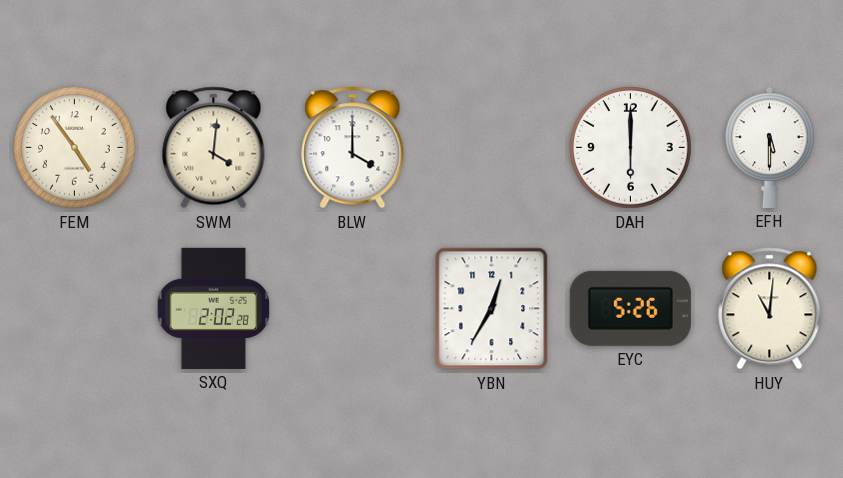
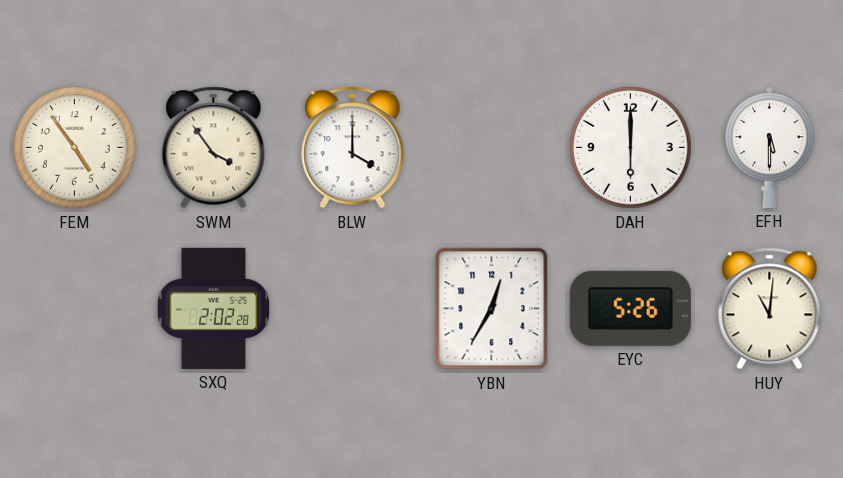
SWM: 4:01 -> 3:54 (214, 148)
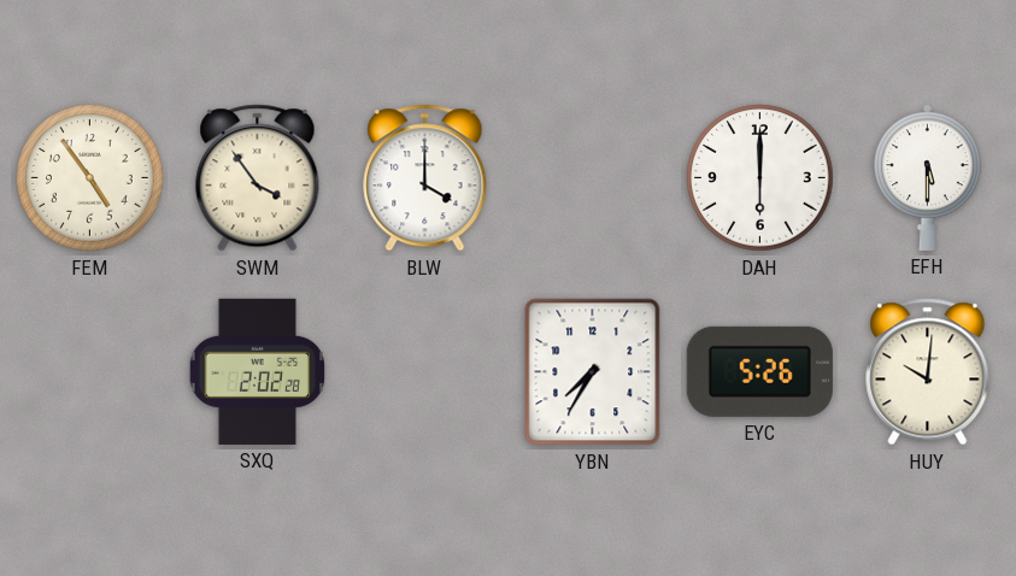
YBN: 12:35 -> 7:35 (593, 372)
HUY: 11:01 -> 10:01 (928, 372)
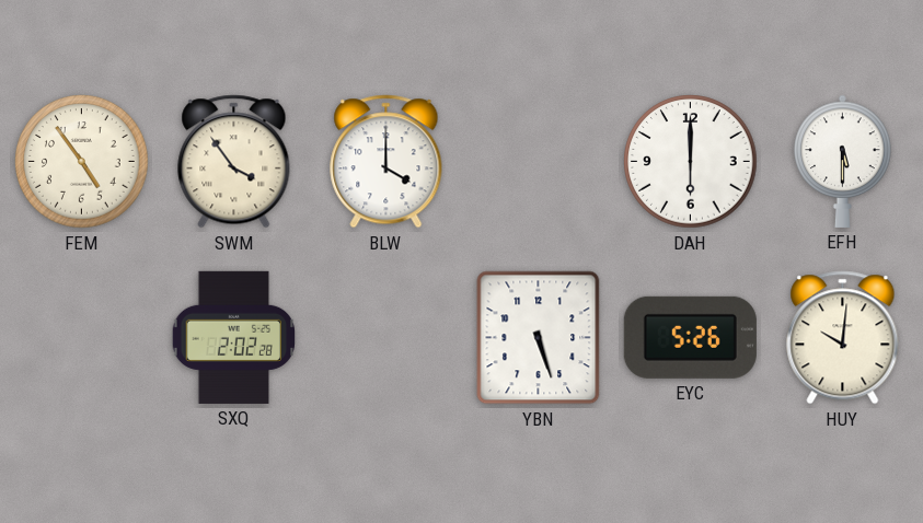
YBN: 7:35 -> 5:27 (539, 338)
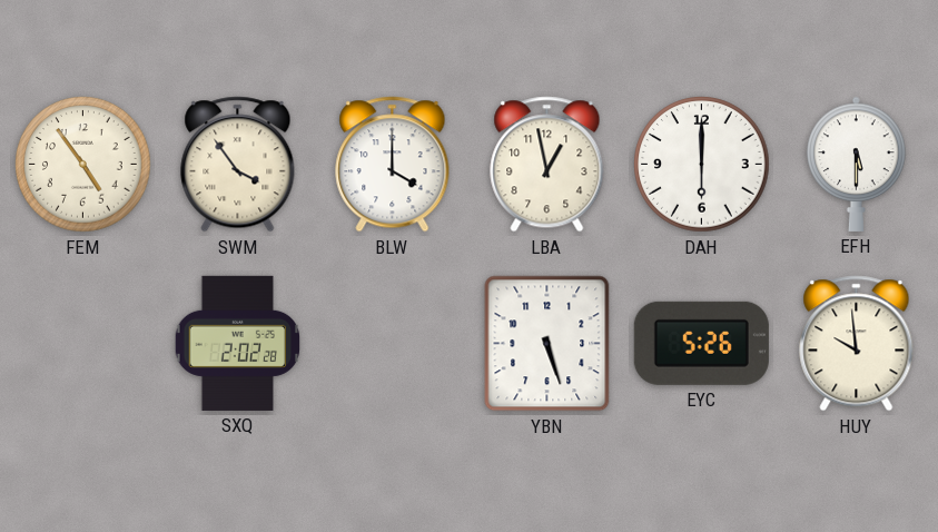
LBA: none -> 12:58 (547, 165)
HUY: 10:01 -> 9:59 (857, 344)
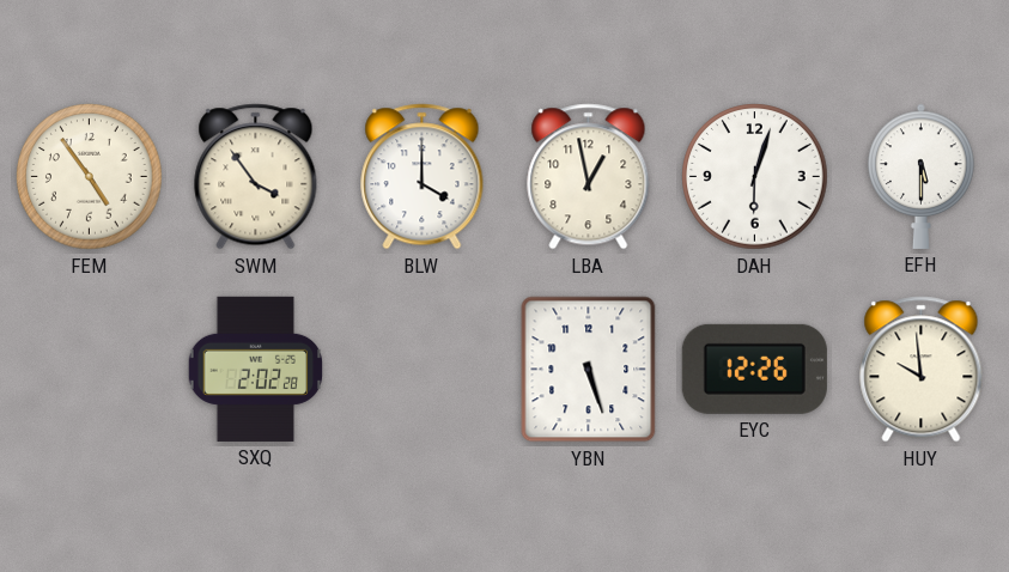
DAH: 6:00 -> 6:03 (755, 177)
EYC: 5:26 -> 12:26 (754, 369)
